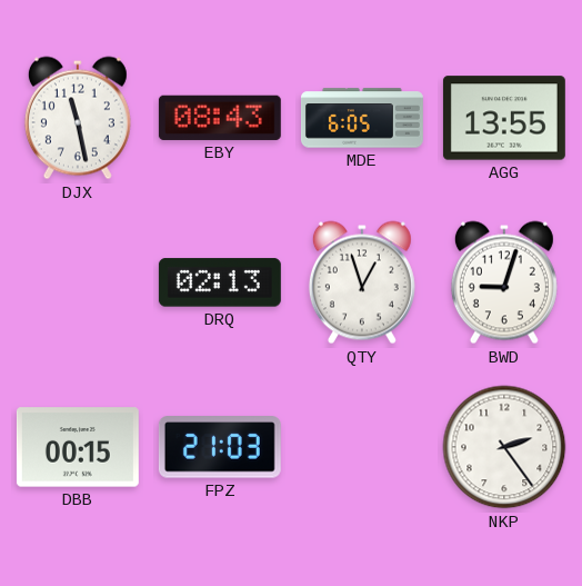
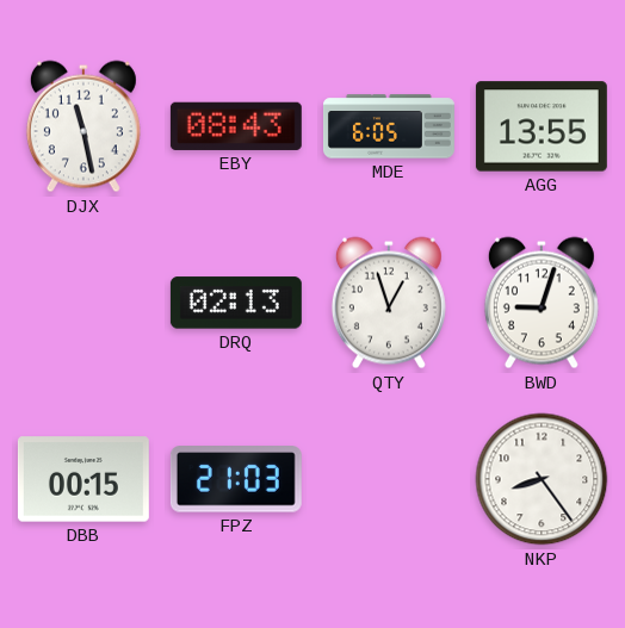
NKP: 2:24 -> 8:24 (542, 479)
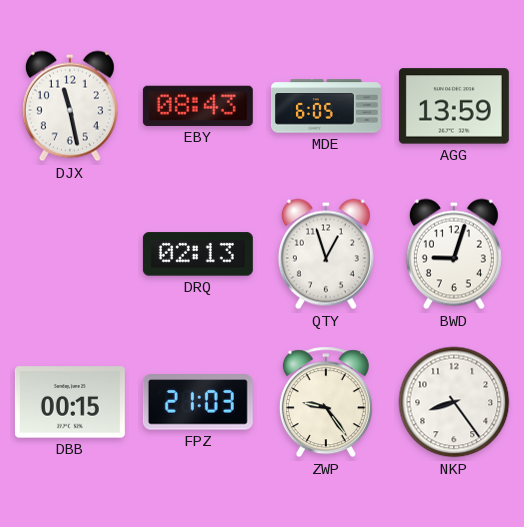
AGG: 13:55 -> 13:59 (454, 106)
ZWP: none -> 9:24 (326, 402)
